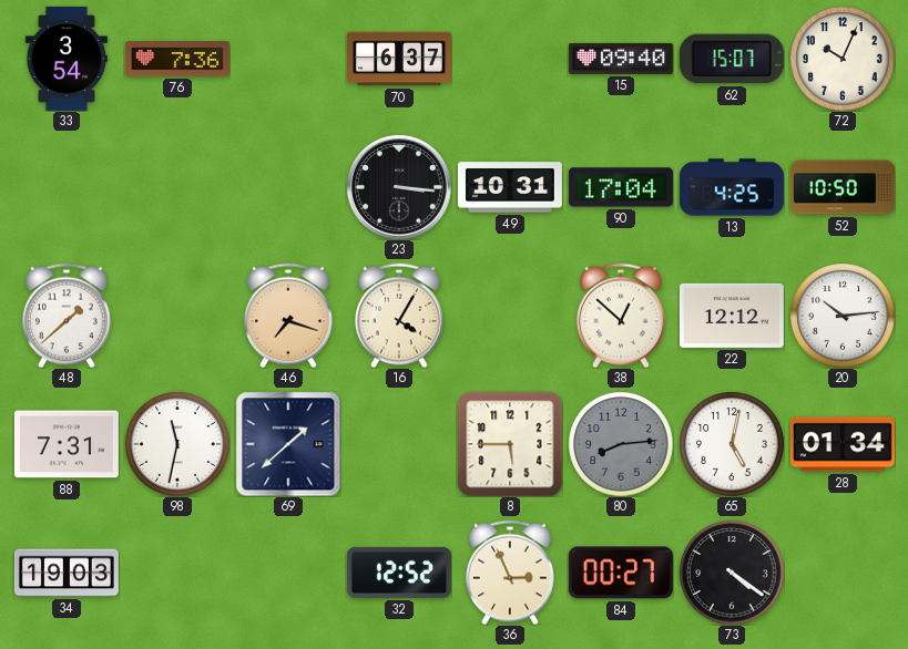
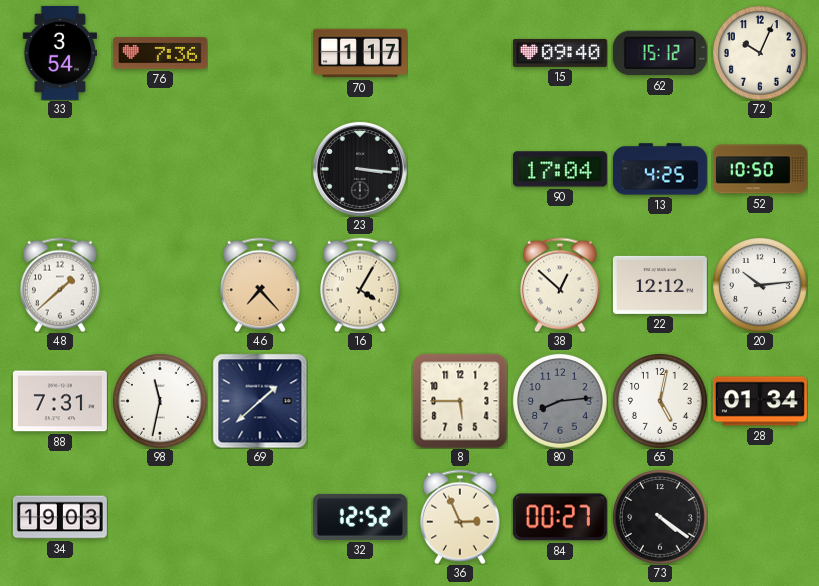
70: 6:37 -> 1:17 (360, 53)
62: 15:07 -> 15:12 (660, 53)
49: 10:31 -> none (510, 187)
46: 7:18 -> 7:23 (261, 285)
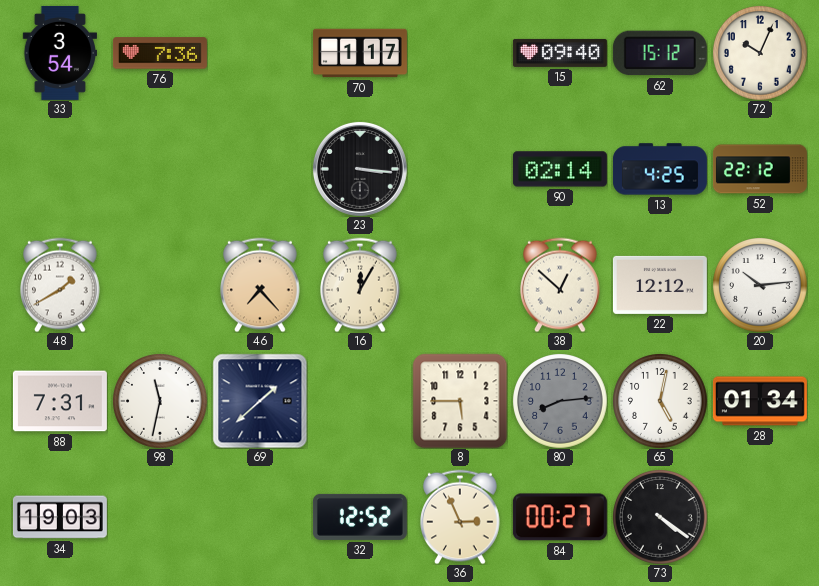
90: 17:04 -> 02:14 (560, 169)
52: 10:50 -> 22:12 (760, 169)
48: 1:38 -> 1:40 (61, 285)
16: 4:05 -> 12:05 (361, 285)
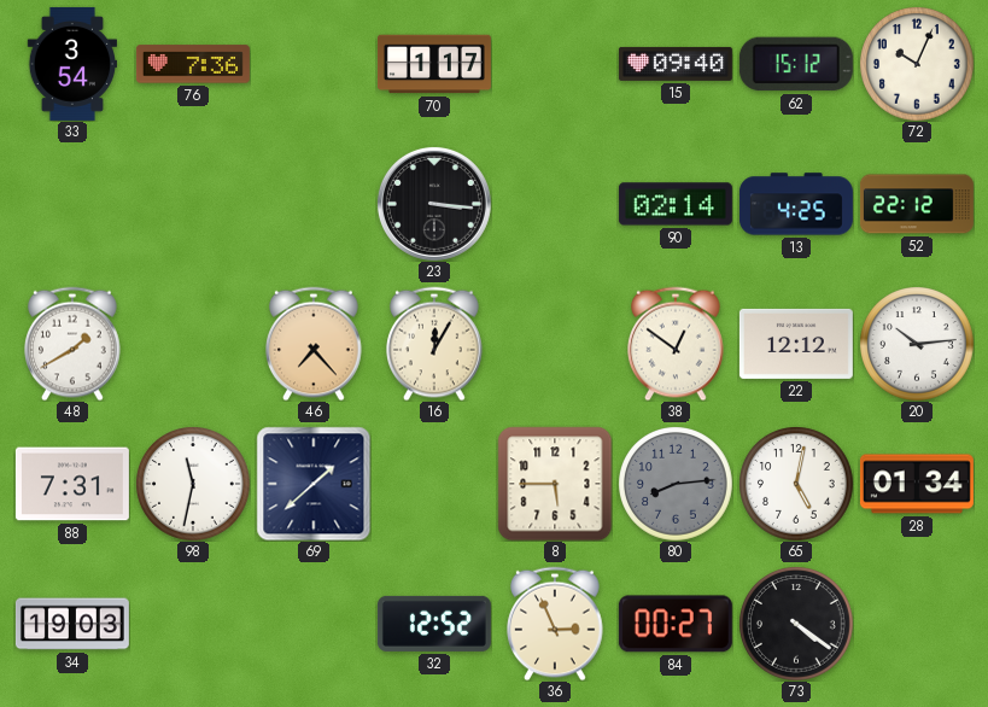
38: 12:52 -> 12:51 (677, 344)
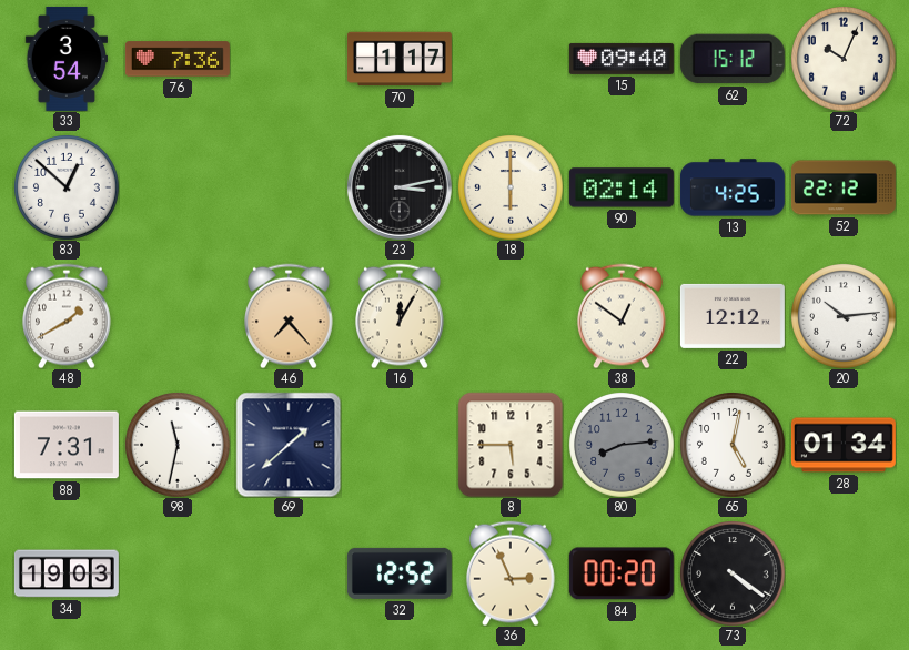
83: none -> 12:52 (67, 187)
23: 3:16 -> 3:13 (400, 187)
18: none -> 6:00 (511, 187)
84: 00:27 -> 00:20 (622, 573)
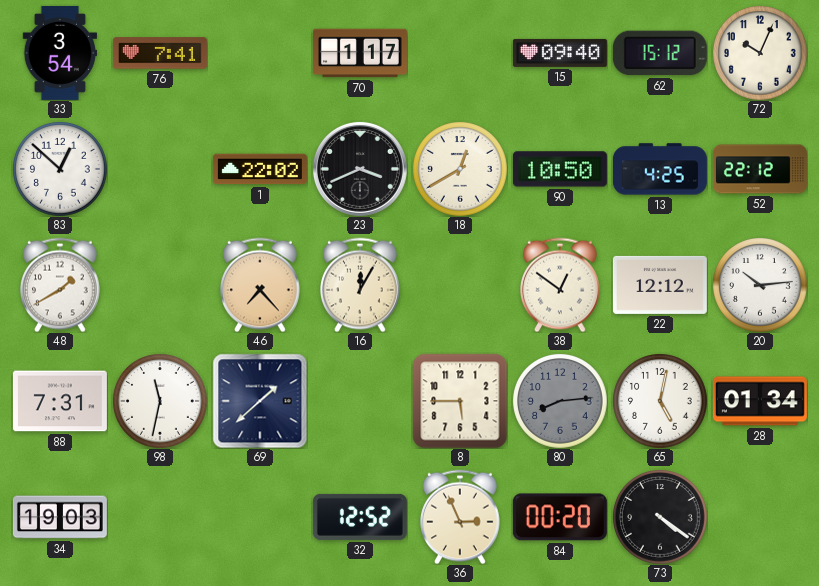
76: 7:36 -> 7:41 (160, 53)
1: none -> 22:02 (260, 169)
23: 3:13 -> 3:41 (360, 169)
18: 6:00 -> 12:40 (460, 169)
90: 02:14 -> 10:50 (560, 169)
